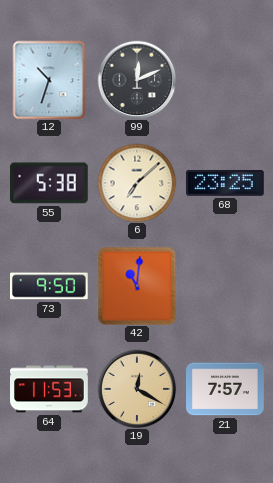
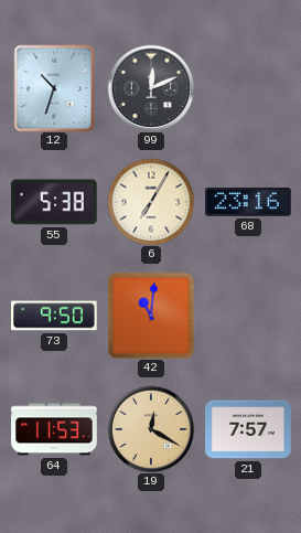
6: 7:08 -> 7:05 (151, 202)
68: 23:25 -> 23:16 (249, 202)
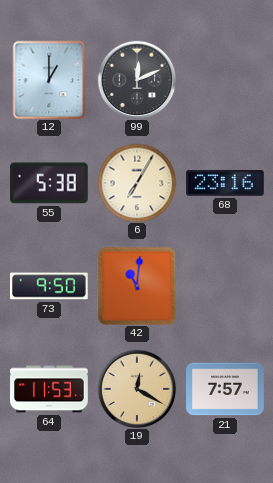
12: 10:33 -> 1:00 (49, 80)
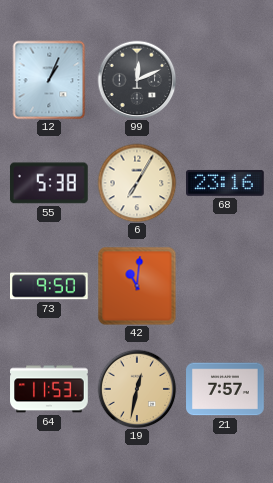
12: 1:00 -> 1:04 (49, 80)
19: 12:20 -> 12:32 (137, 389)
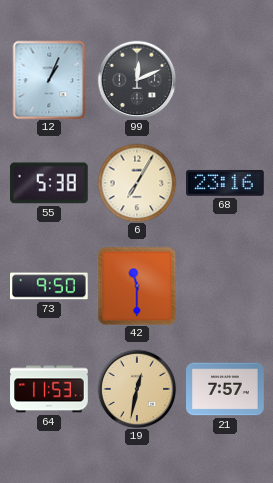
42: 11:01 -> 11:30 (137, 286)
